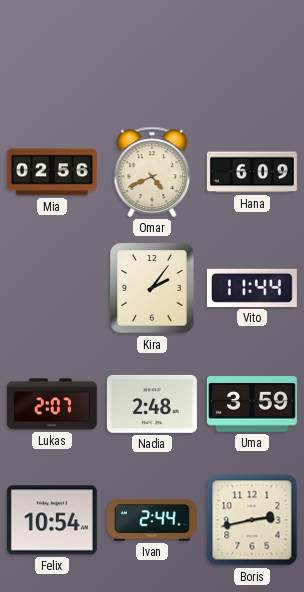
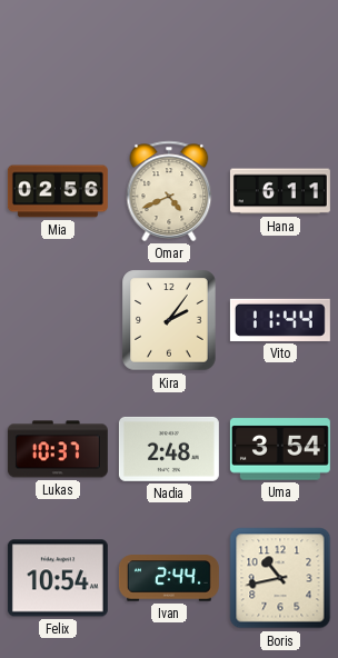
Hana: 6:09 -> 6:11 (280, 191)
Lukas: 2:07 -> 10:37 (58, 449)
Uma: 3:59 -> 3:54 (280, 449)
Boris: 2:43 -> 10:43 (280, 578)
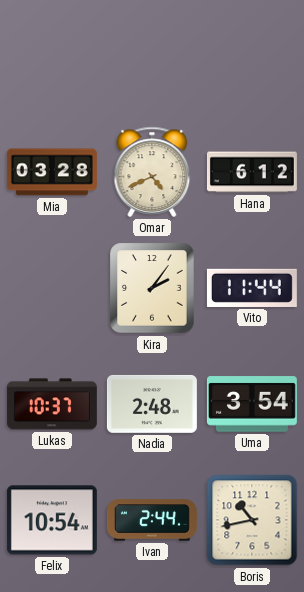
Mia: 02:56 -> 03:28 (52, 172)
Hana: 6:11 -> 6:12 (252, 172)
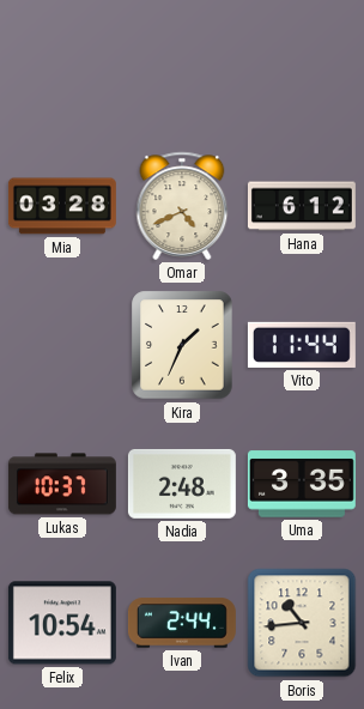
Kira: 2:06 -> 1:34 (182, 345)
Uma: 3:54 -> 3:35 (302, 484)
Boris: 10:43 -> 10:44 (302, 623)
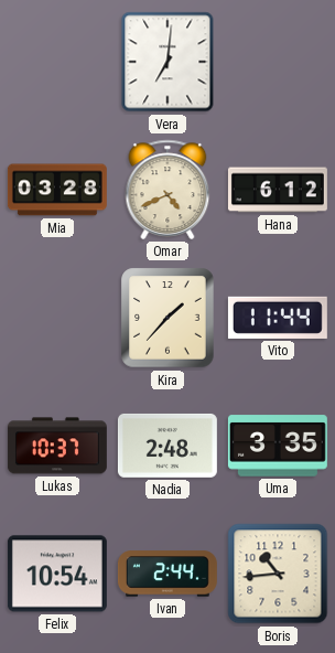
Vera: none -> 7:01 (167, 62)
Kira: 1:34 -> 1:37 (167, 318)
